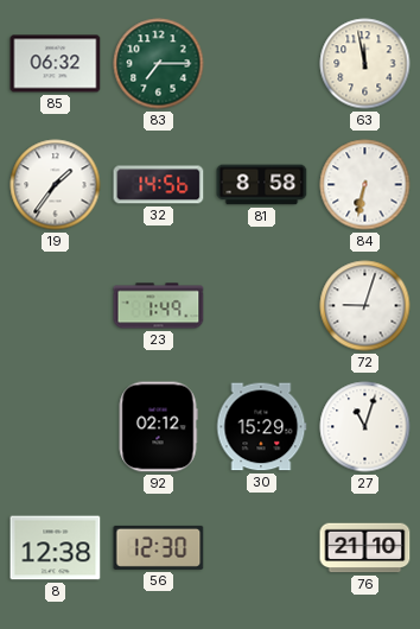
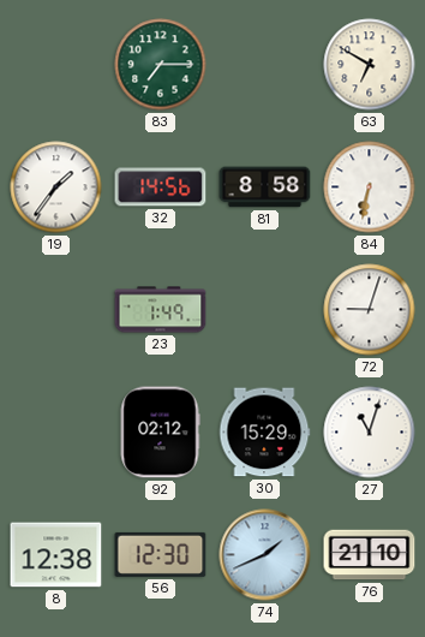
85: 06:32 -> none (56, 64)
63: 11:58 -> 6:50 (370, 65)
74: none -> 1:41 (265, 555)
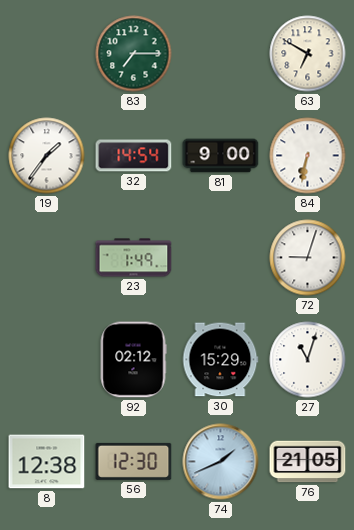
32: 14:56 -> 14:54 (134, 156)
81: 8:58 -> 9:00 (221, 156)
76: 21:10 -> 21:05 (308, 462)
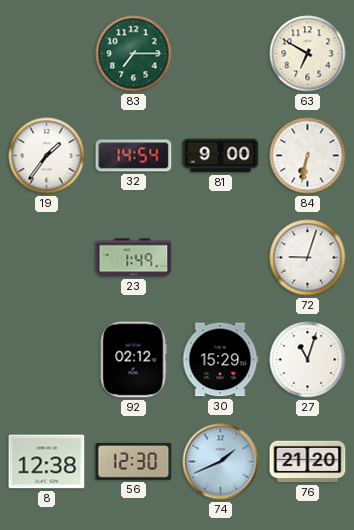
76: 21:05 -> 21:20 (308, 462)
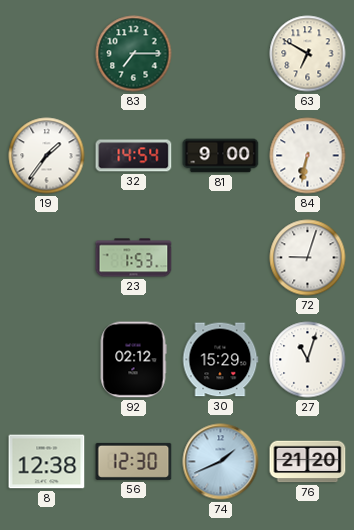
23: 1:49 -> 1:53 (134, 258)
